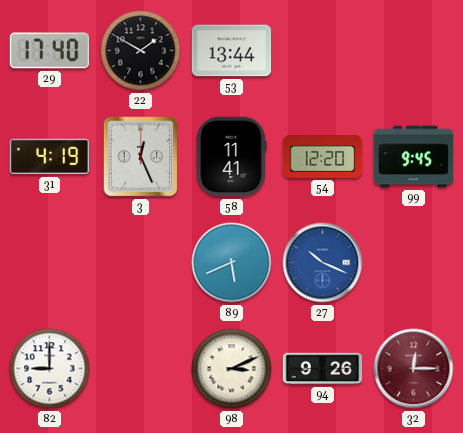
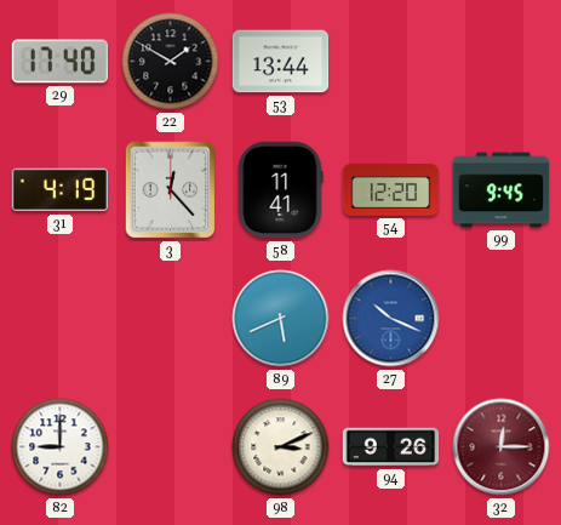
3: 12:26 -> 12:23 (171, 190)
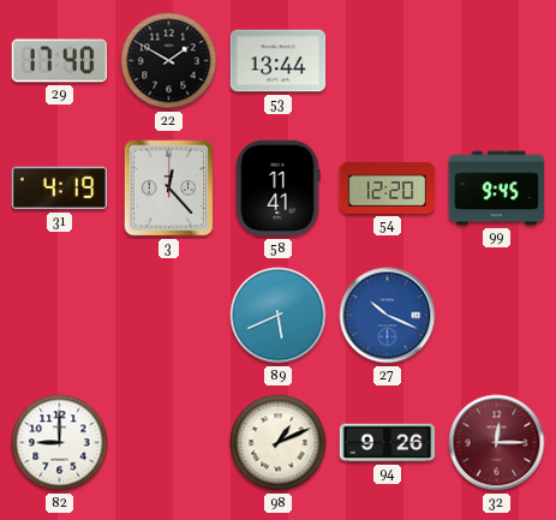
98: 3:11 -> 1:11 (279, 443)
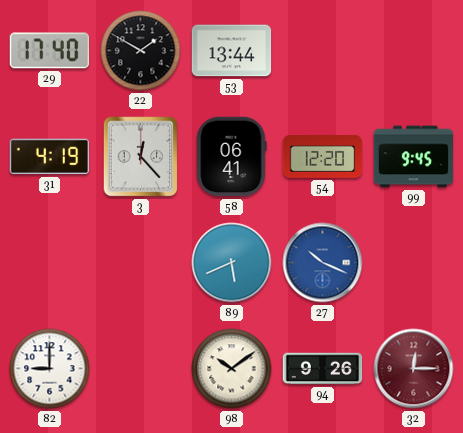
58: 11:41 -> 06:41 (232, 157)
98: 1:11 -> 10:09 (232, 369)
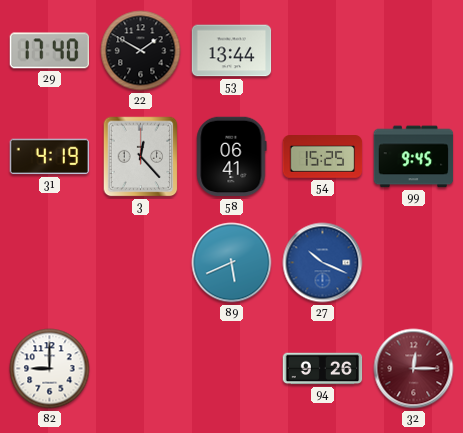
54: 12:20 -> 15:25 (323, 157)
98: 10:09 -> none (232, 369)
